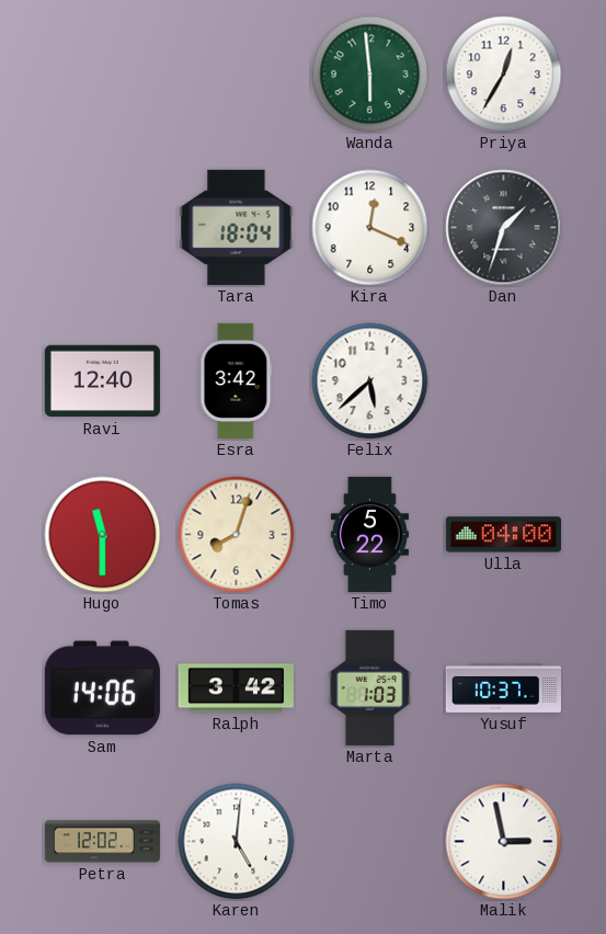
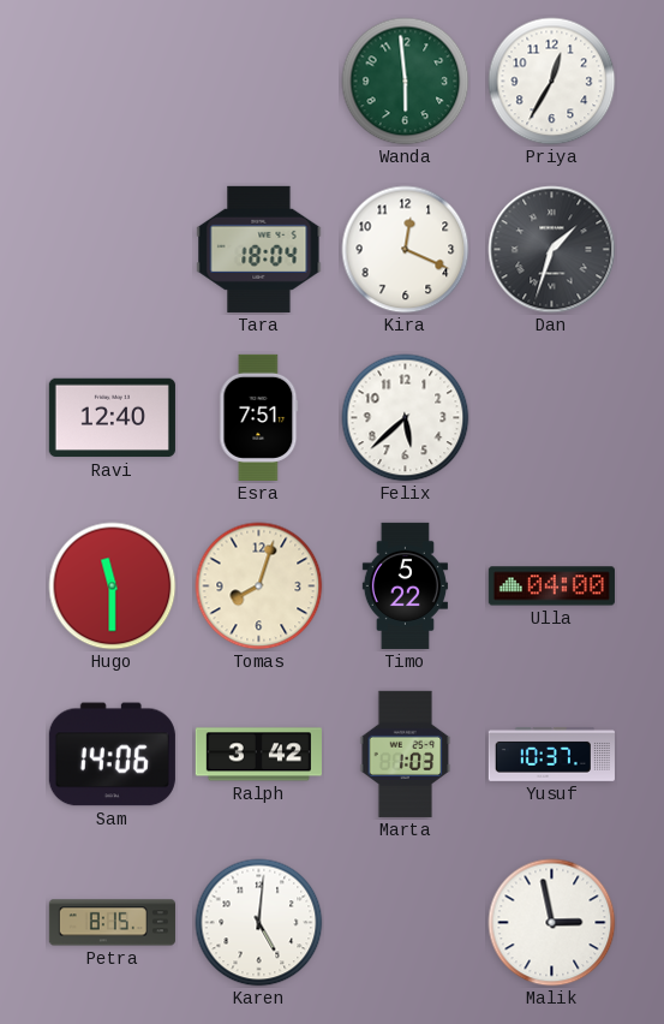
Esra: 3:42 -> 7:51 (259, 417)
Petra: 12:02 -> 8:15 (112, 923)
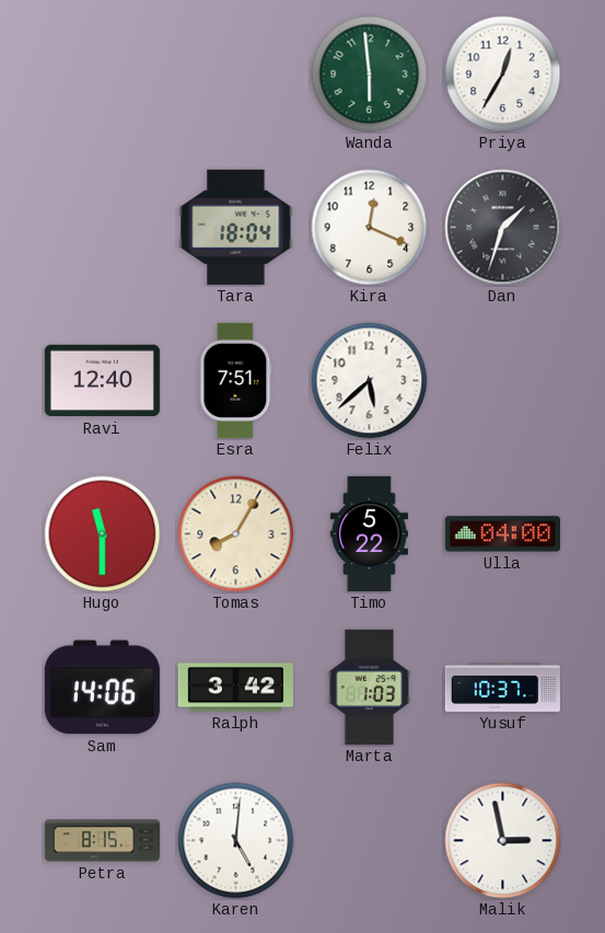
Tomas: 8:03 -> 8:05 (236, 534)
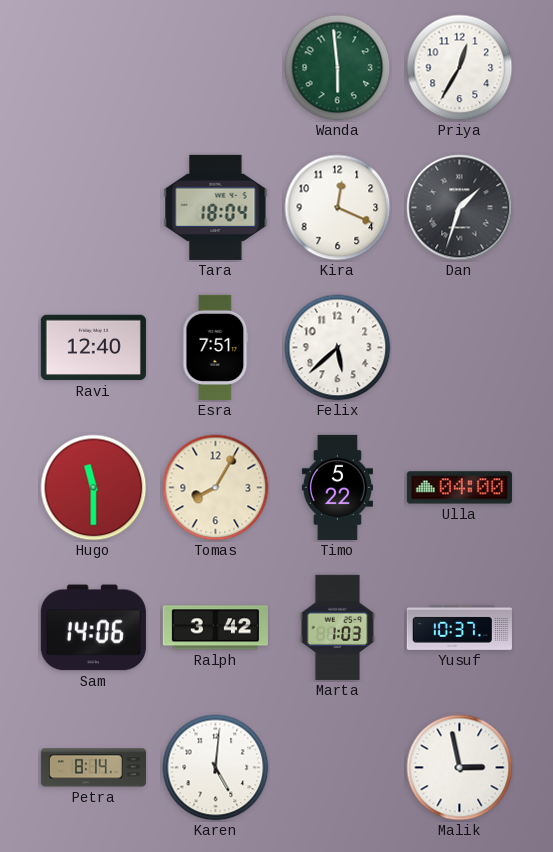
Petra: 8:15 -> 8:14 (93, 768)
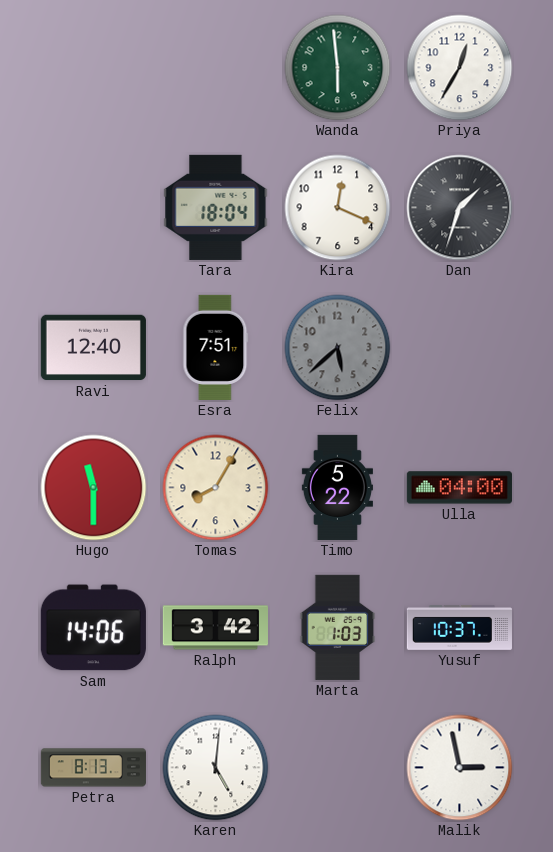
Felix dial: white -> grey (338, 348)
Petra: 8:14 -> 8:13 (93, 768)
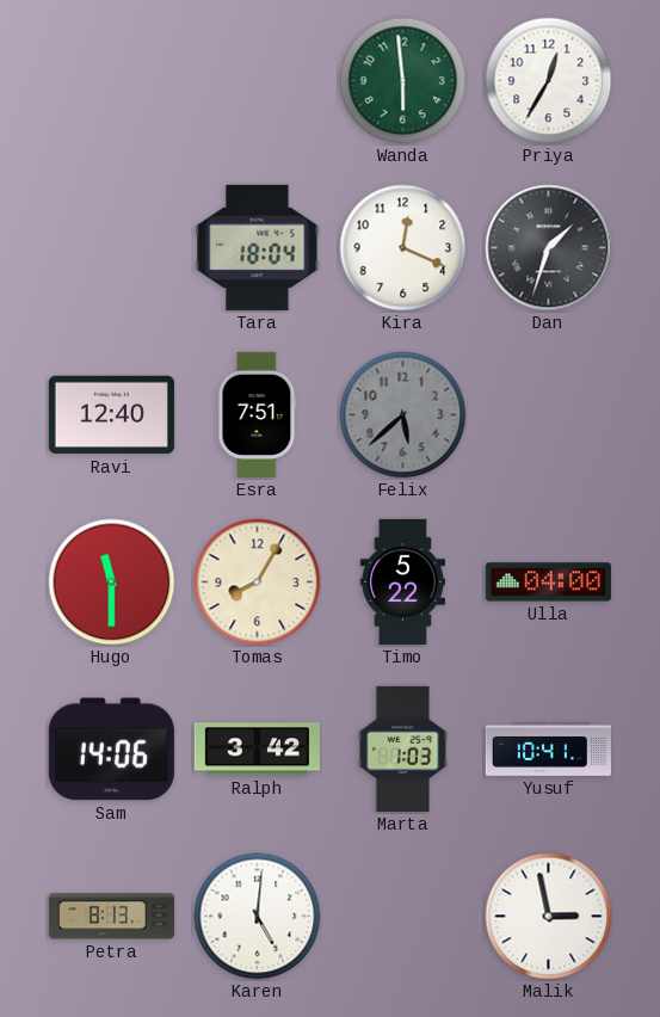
Yusuf: 10:37 -> 10:41 (548, 750)
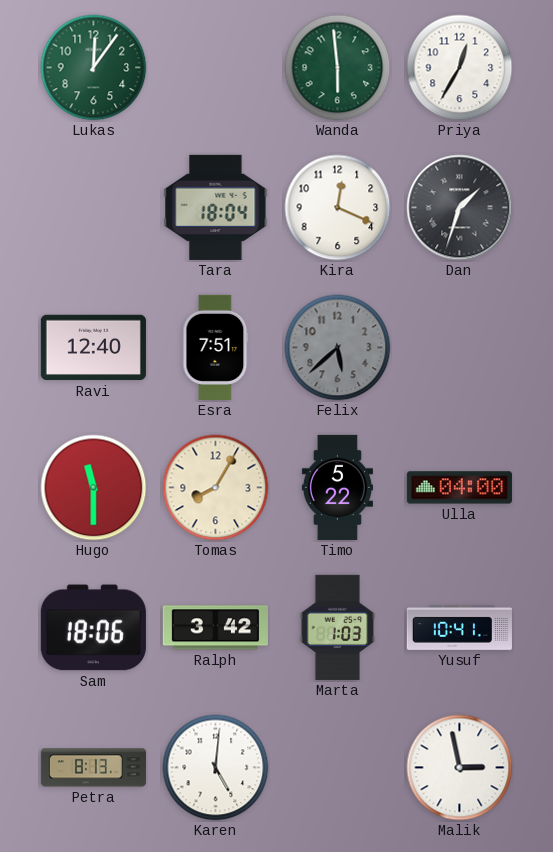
Lukas: none -> 12:06 (94, 68)
Sam: 14:06 -> 18:06 (93, 628)
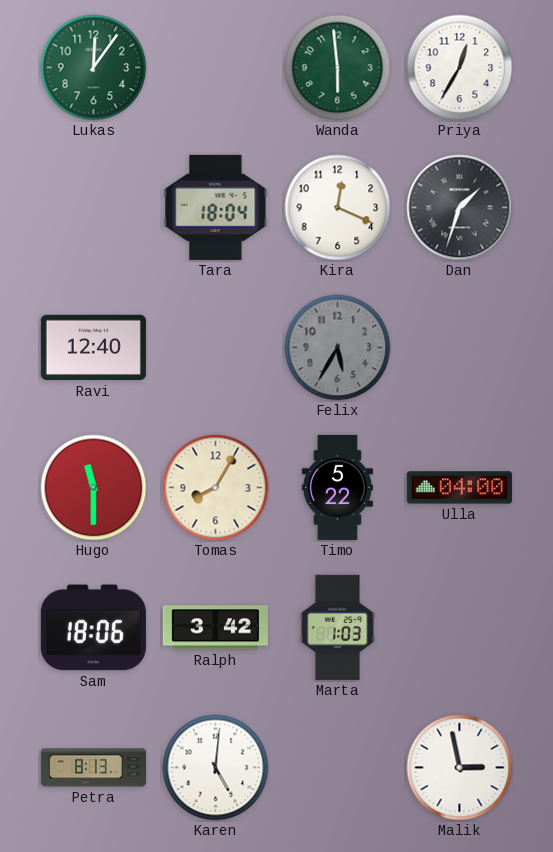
Esra: 7:51 -> none (216, 347)
Felix: 5:38 -> 5:35 (338, 348)
Yusuf: 10:41 -> none (459, 628)
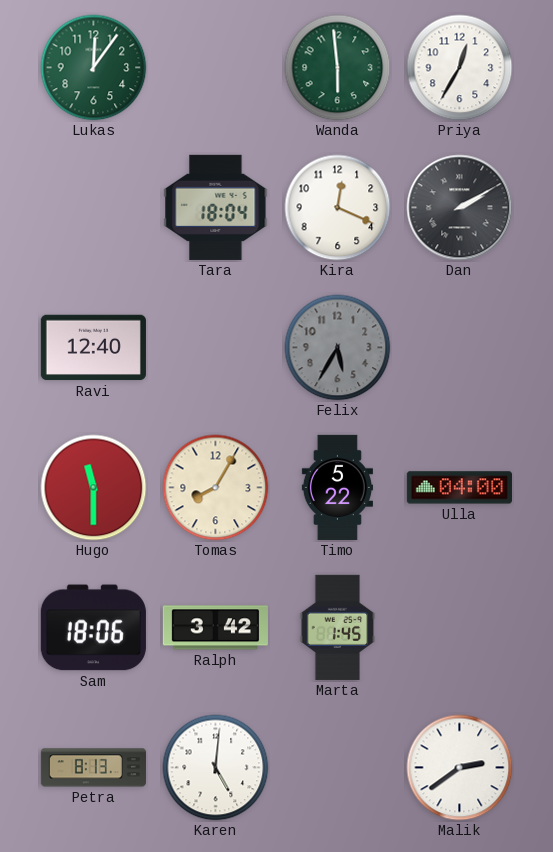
Dan: 1:33 -> 2:10 (460, 208)
Marta: 1:03 -> 1:45 (338, 627)
Malik: 2:58 -> 2:39 (460, 768)
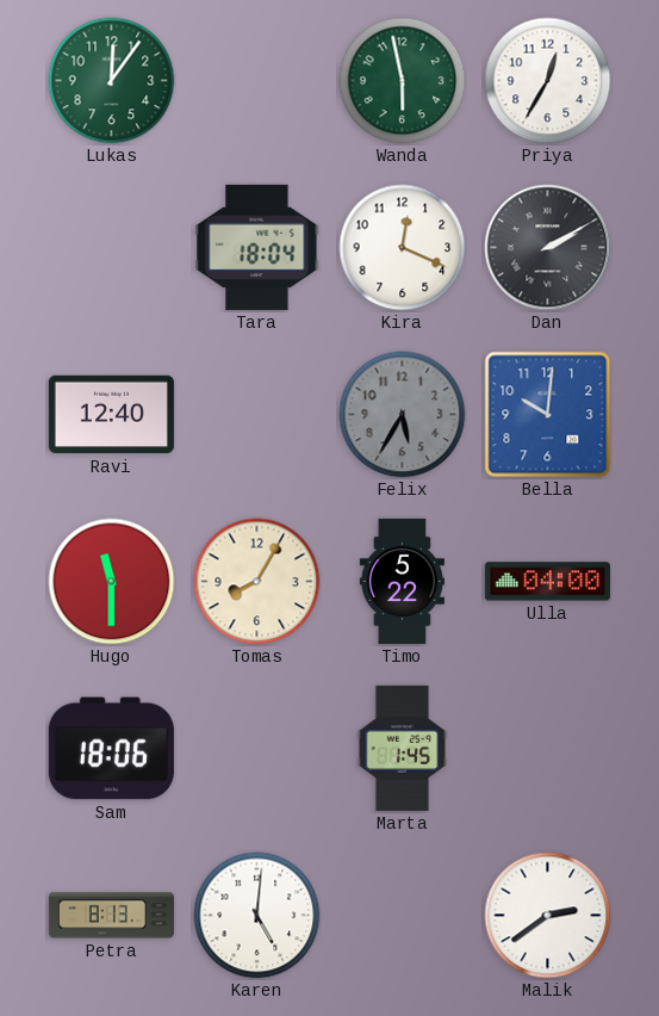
Wanda: 5:59 -> 5:58 (403, 81)
Bella: none -> 10:01 (548, 415)
Ralph: 3:42 -> none (215, 628)
